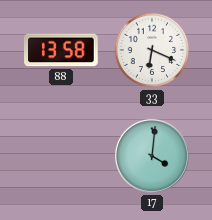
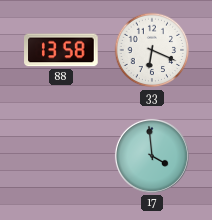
17: 4:01 -> 3:59 (152, 156)
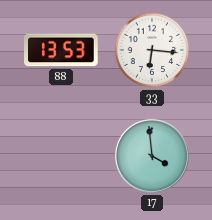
88: 13:58 -> 13:53 (61, 50)
33: 6:19 -> 6:16 (152, 50)
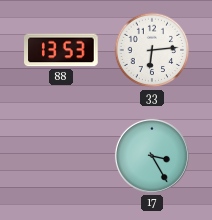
33: 6:16 -> 6:14 (152, 50)
17: 3:59 -> 3:25 (152, 156)
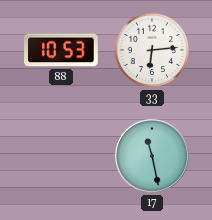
88: 13:53 -> 10:53 (61, 50)
17: 3:25 -> 11:28 (152, 156)
